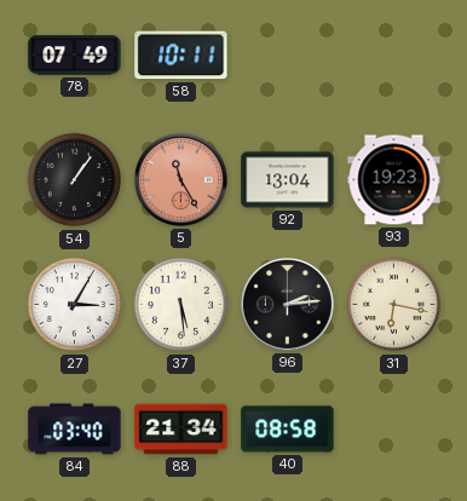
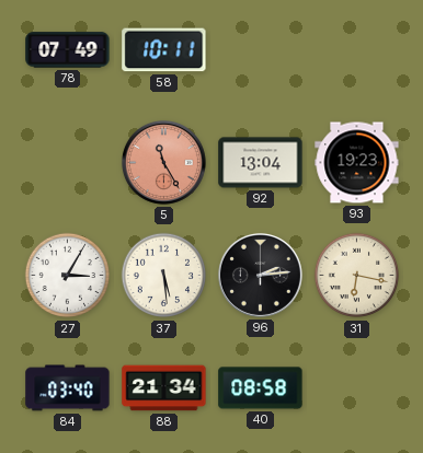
54: 1:06 -> none (75, 180)
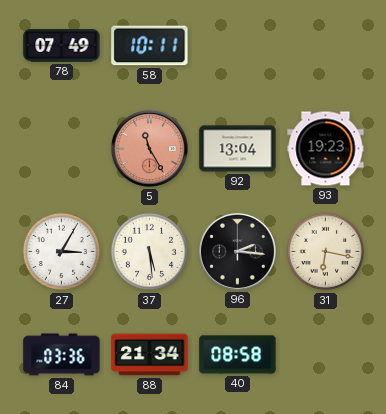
96: 2:14 -> 2:16 (237, 251)
84: 03:40 -> 03:36 (62, 355)
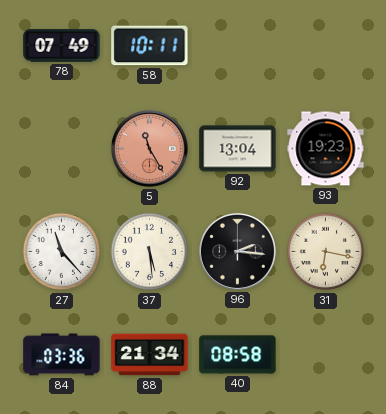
27: 3:05 -> 11:23 (62, 252)
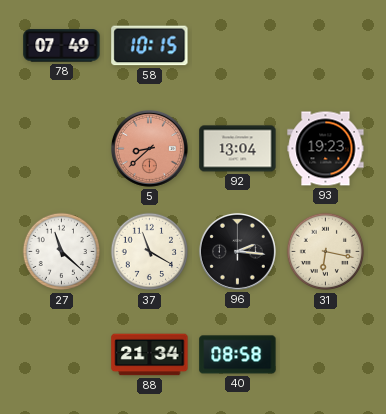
58: 10:11 -> 10:15 (150, 46)
5: 11:25 -> 8:38 (149, 148)
27: 11:23 -> 11:22 (62, 252)
37: 5:29 -> 11:20 (150, 252)
84: 03:36 -> none (62, 355)
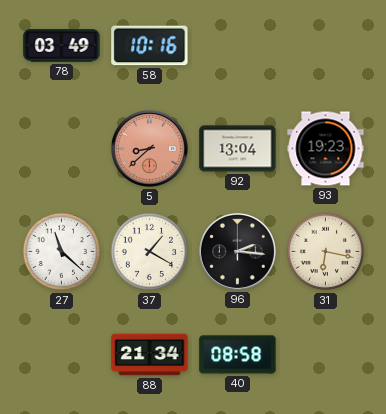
78: 07:49 -> 03:49 (62, 46)
58: 10:15 -> 10:16 (150, 46)
37: 11:20 -> 1:20 (150, 252)
